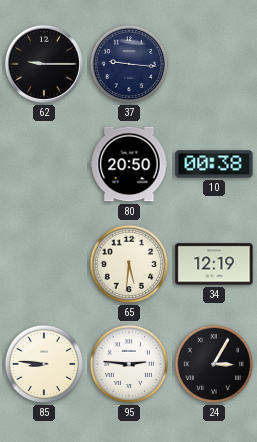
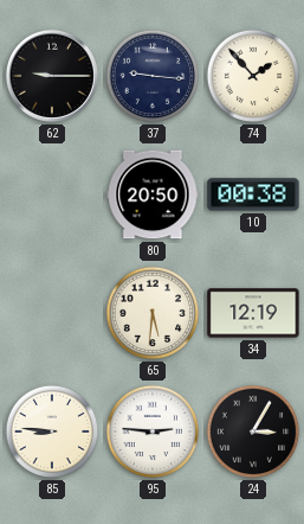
74: none -> 1:53 (253, 76)
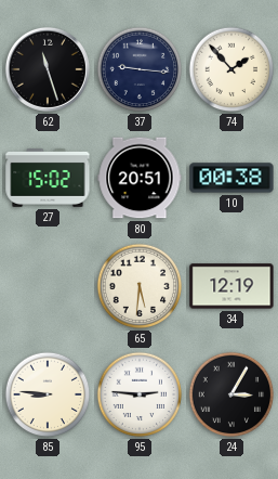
62: 9:15 -> 11:27 (48, 69)
27: none -> 15:02 (48, 178)
80: 20:50 -> 20:51 (140, 178)
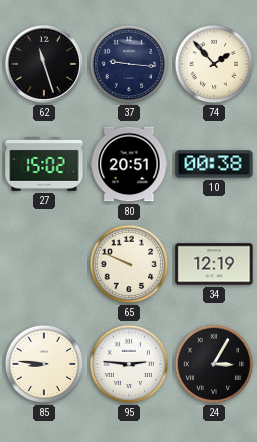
65: 5:31 -> 9:49 (129, 264)
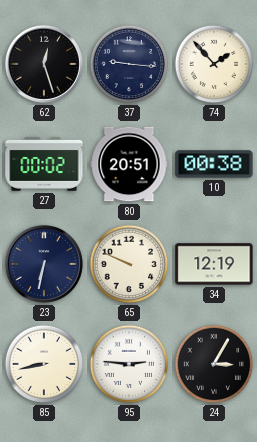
62: 11:27 -> 12:27 (44, 64)
27: 15:02 -> 00:02 (44, 164)
23: none -> 6:32 (44, 264)
85: 8:46 -> 8:43 (44, 364)
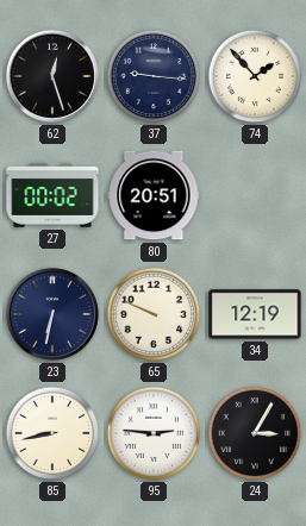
10: 00:38 -> none (214, 164)
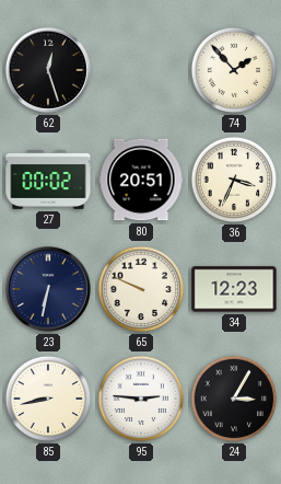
37: 9:16 -> none (154, 76)
36: none -> 3:34 (234, 180)
34: 12:19 -> 12:23 (234, 289)
